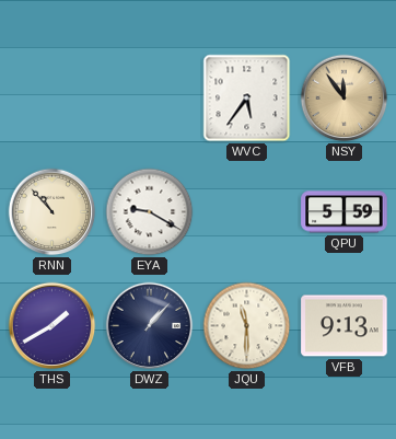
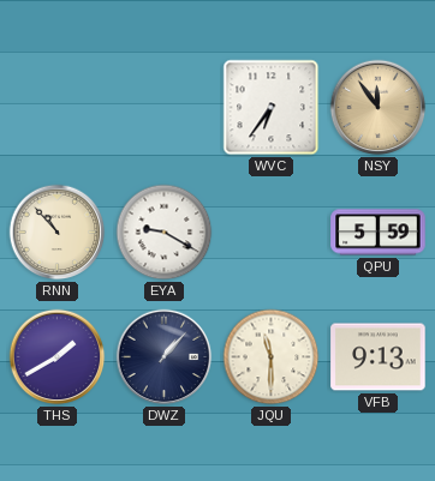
WVC: 5:36 -> 6:36 (272, 108)
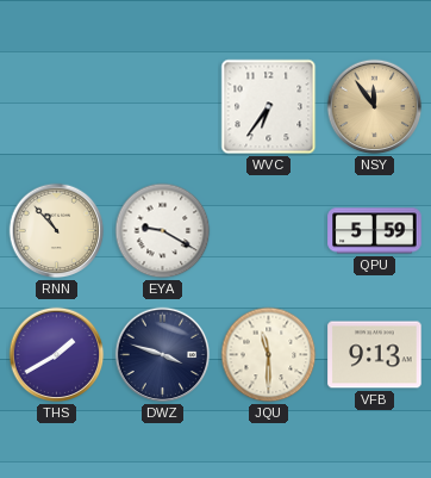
DWZ: 1:07 -> 3:48 (163, 355)
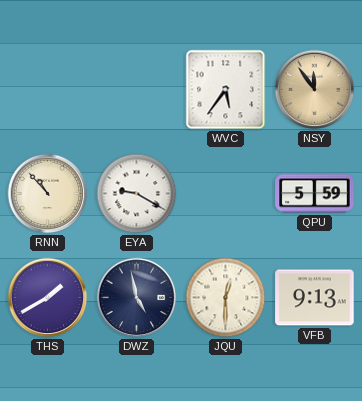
WVC: 6:36 -> 5:36 (226, 90)
DWZ: 3:48 -> 4:58 (137, 298)
JQU: 11:30 -> 12:30 (226, 298)
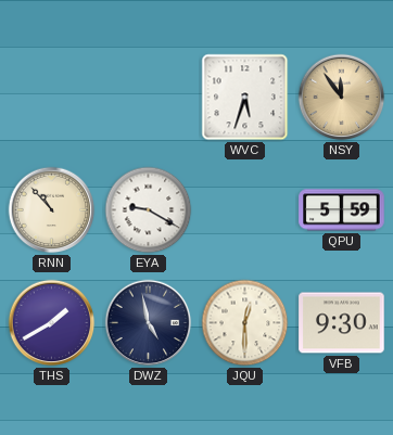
WVC: 5:36 -> 5:33 (245, 98)
VFB: 9:13 -> 9:30 (342, 323)
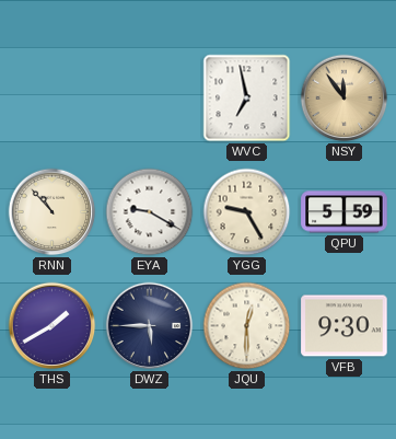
WVC: 5:33 -> 6:58 (247, 99)
YGG: none -> 9:25 (247, 212)
DWZ: 4:58 -> 5:45 (150, 326)
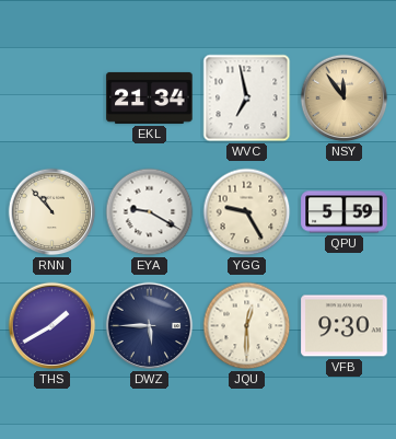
EKL: none -> 21:34 (150, 97)
